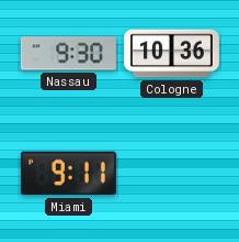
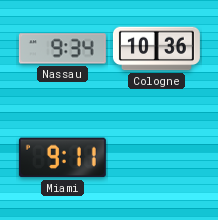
Nassau: 9:30 -> 9:34 (62, 49)
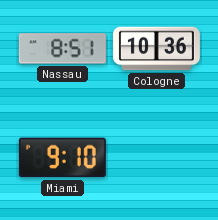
Nassau: 9:34 -> 8:51 (62, 49)
Miami: 9:11 -> 9:10 (62, 158)
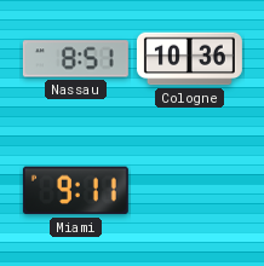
Miami: 9:10 -> 9:11 (75, 191)
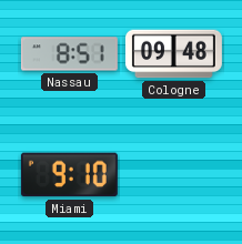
Cologne: 10:36 -> 09:48 (173, 54)
Miami: 9:11 -> 9:10 (69, 175)
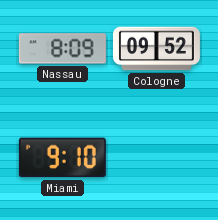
Nassau: 8:51 -> 8:09 (62, 49)
Cologne: 09:48 -> 09:52 (156, 49)
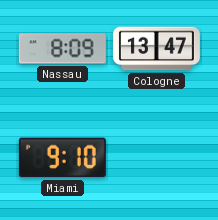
Cologne: 09:52 -> 13:47 (156, 49)
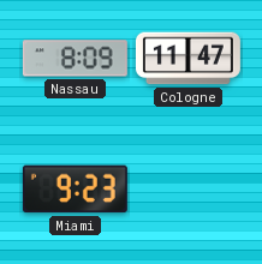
Cologne: 13:47 -> 11:47 (187, 59)
Miami: 9:10 -> 9:23 (75, 190)
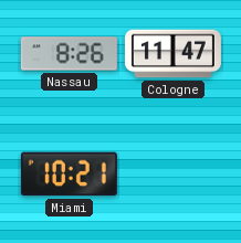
Nassau: 8:09 -> 8:26 (69, 54)
Miami: 9:23 -> 10:21 (69, 175)
